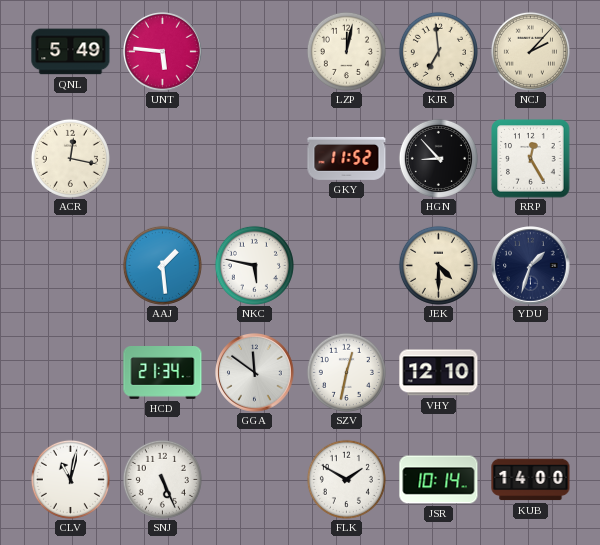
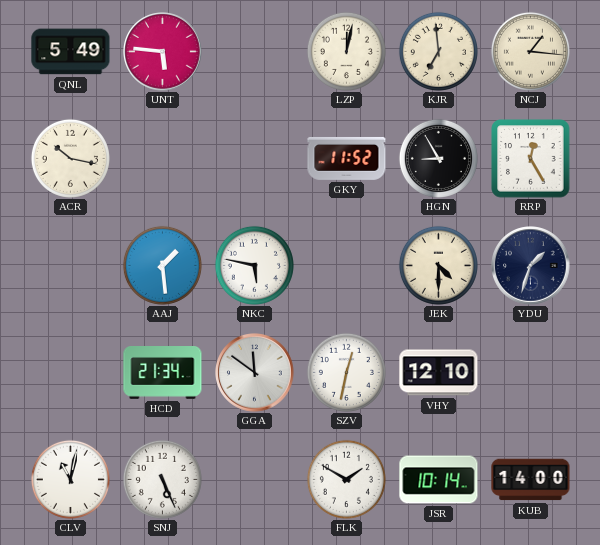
NCJ: 2:07 -> 1:16 (530, 51)
ACR: 12:17 -> 10:17 (70, 158)
HGN: 8:53 -> 8:55 (438, 158)
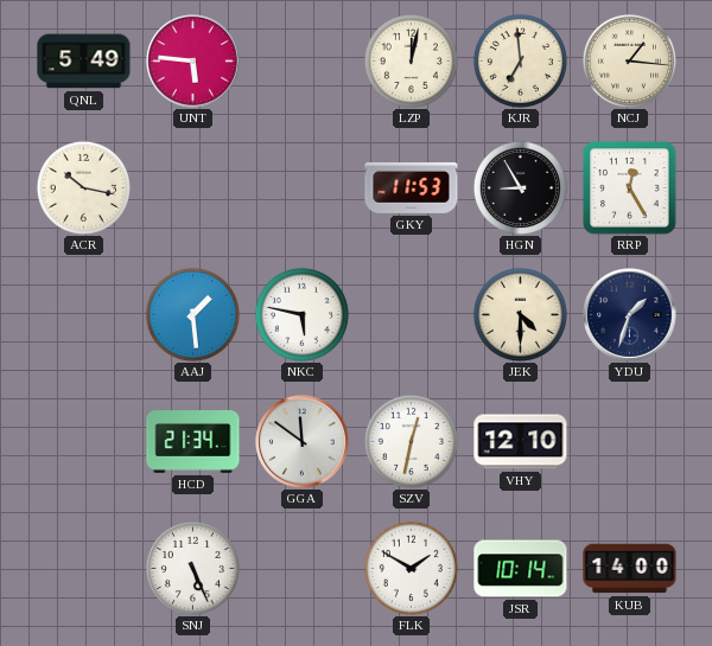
GKY: 11:52 -> 11:53 (412, 187)
CLV: 11:02 -> none (70, 479)
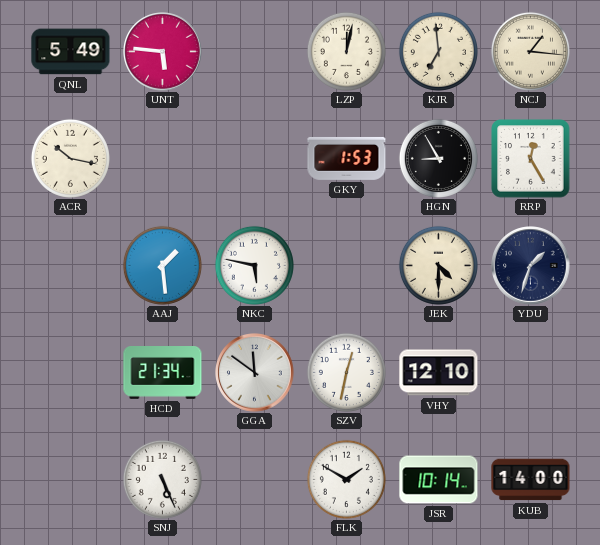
GKY: 11:53 -> 1:53 (347, 158)
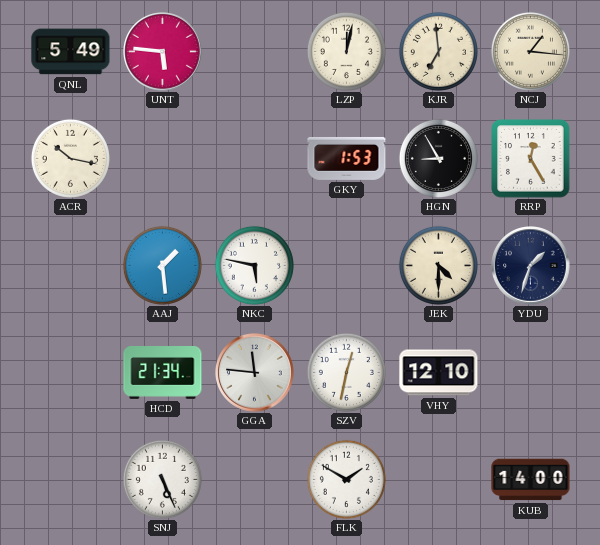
GGA: 11:51 -> 11:46 (255, 373)
JSR: 10:14 -> none (439, 480)
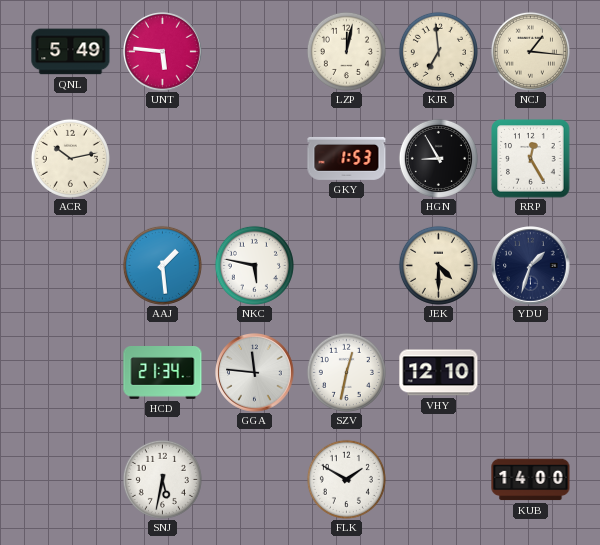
ACR: 10:17 -> 10:13 (70, 158)
SNJ: 5:26 -> 5:32 (162, 479)
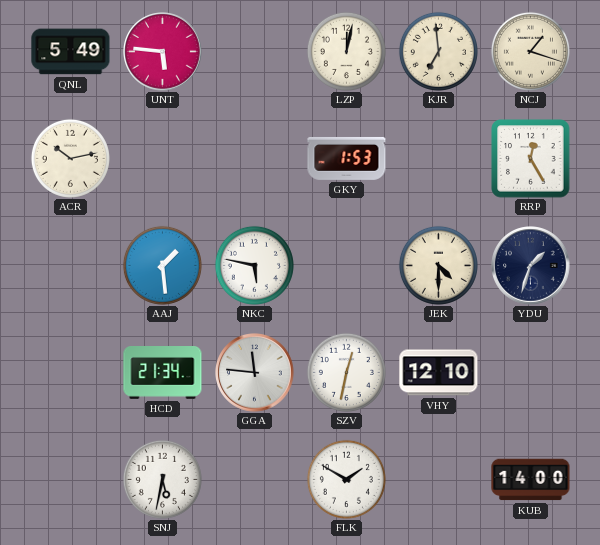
NCJ: 1:16 -> 1:18 (530, 51)
HGN: 8:55 -> none (438, 158)
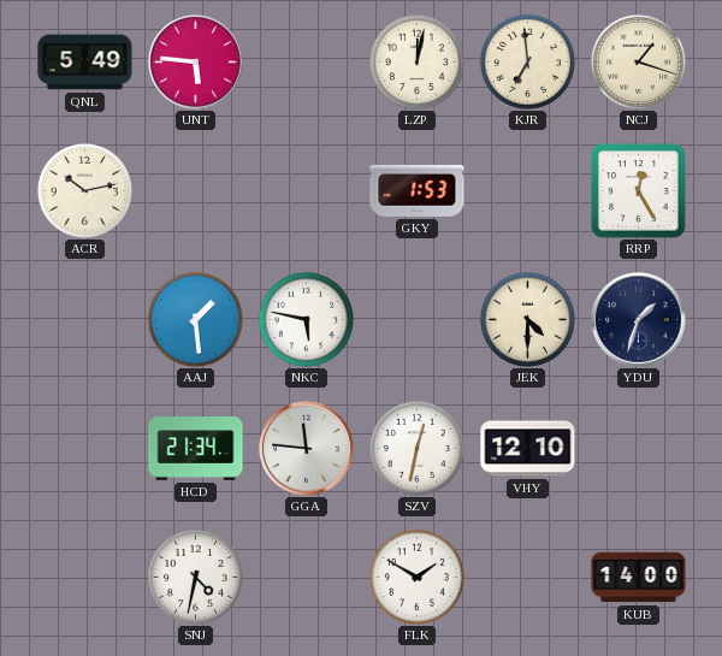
SNJ: 5:32 -> 4:32 (195, 577)
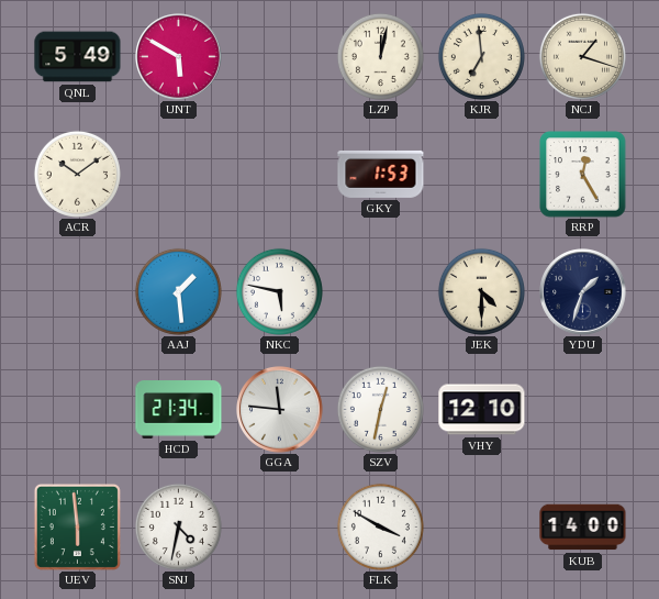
UNT: 5:46 -> 5:50 (179, 57)
ACR: 10:13 -> 10:09 (77, 174)
UEV: none -> 5:59 (77, 526)
FLK: 1:50 -> 3:50 (380, 526)
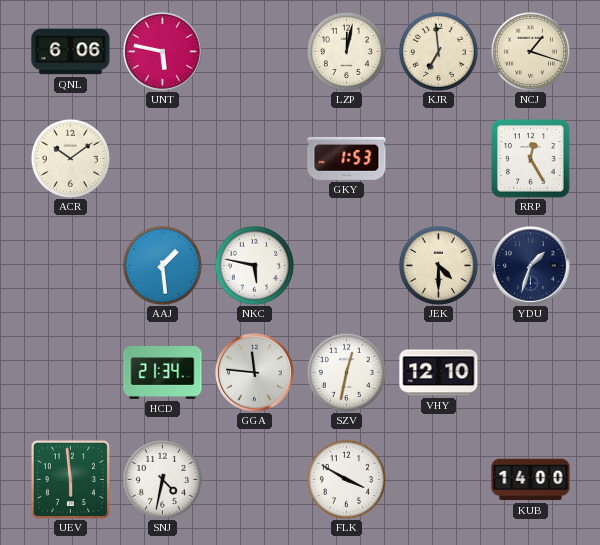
QNL: 5:49 -> 6:06 (71, 52)
UNT: 5:50 -> 5:47 (163, 52)
